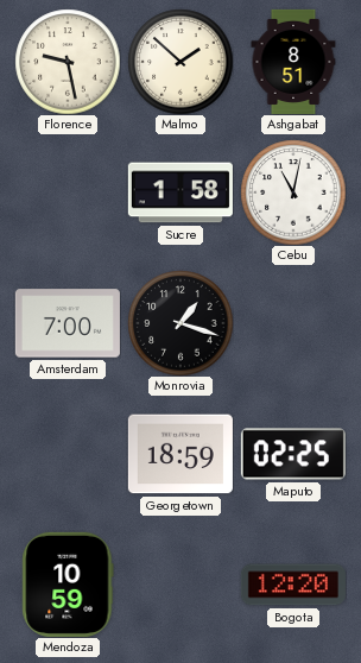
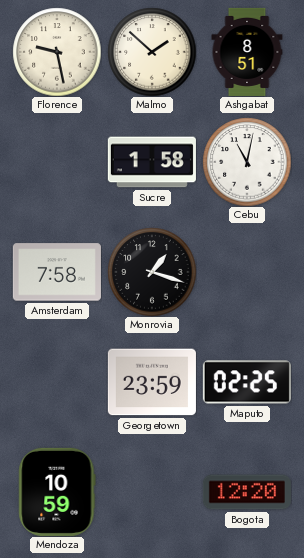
Amsterdam: 7:00 -> 7:58 (57, 272)
Georgetown: 18:59 -> 23:59 (152, 382)
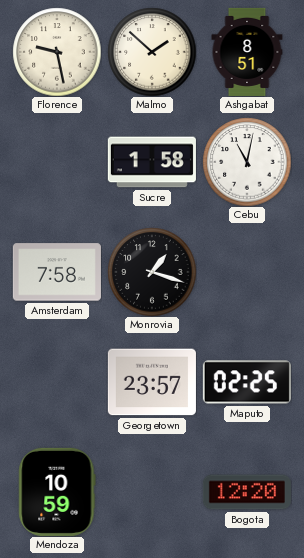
Georgetown: 23:59 -> 23:57 (152, 382)
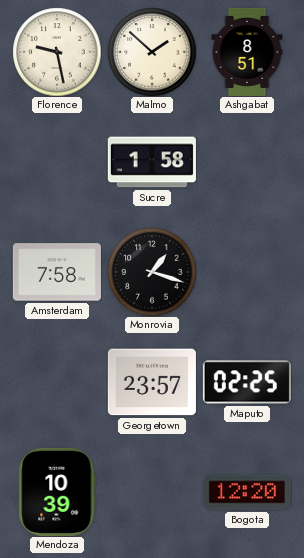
Cebu: 11:02 -> none (247, 162)
Mendoza: 10:59 -> 10:39 (57, 492)
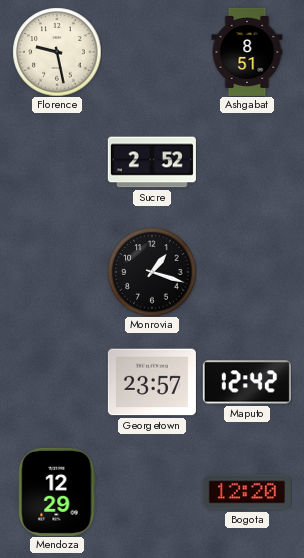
Malmo: 1:52 -> none (152, 52)
Sucre: 1:58 -> 2:52 (152, 162)
Amsterdam: 7:58 -> none (57, 272)
Maputo: 02:25 -> 12:42 (247, 382)
Mendoza: 10:39 -> 12:29 (57, 492)
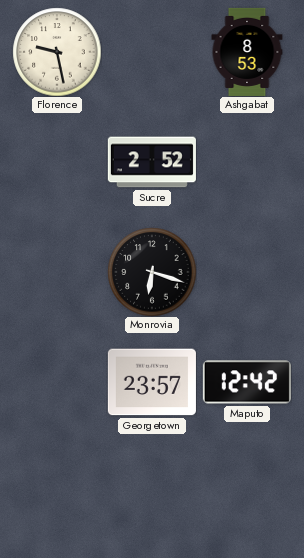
Ashgabat: 8:51 -> 8:53 (247, 52)
Monrovia: 1:18 -> 6:18 (152, 272)
Mendoza: 12:29 -> none (57, 492)
Bogota: 12:20 -> none (247, 492)
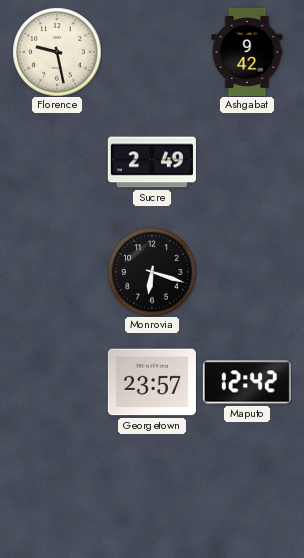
Ashgabat: 8:53 -> 9:42 (247, 52)
Sucre: 2:52 -> 2:49 (152, 162)
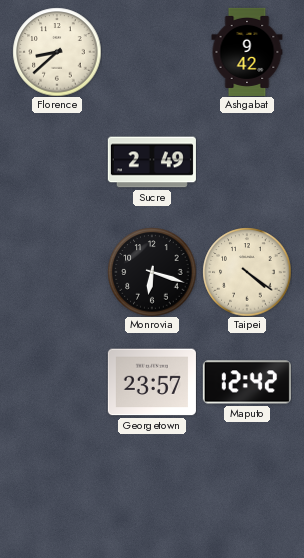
Florence: 9:28 -> 8:38 (57, 52)
Taipei: none -> 4:21 (247, 272)
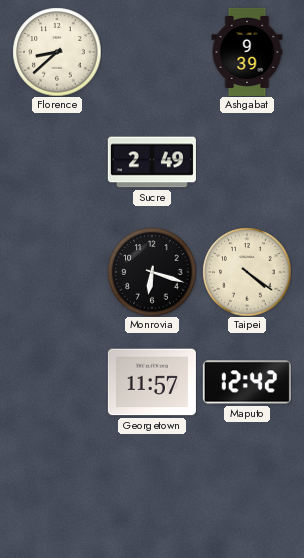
Ashgabat: 9:42 -> 9:39 (247, 52)
Georgetown: 23:57 -> 11:57 (152, 382)
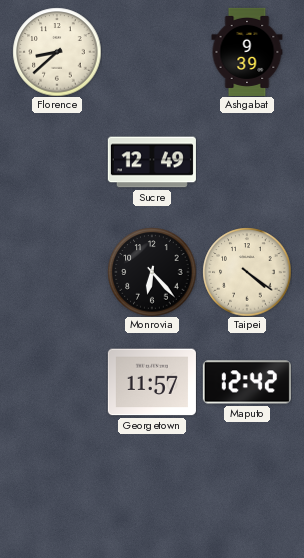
Sucre: 2:49 -> 12:49 (152, 162)
Monrovia: 6:18 -> 6:23 (152, 272)
